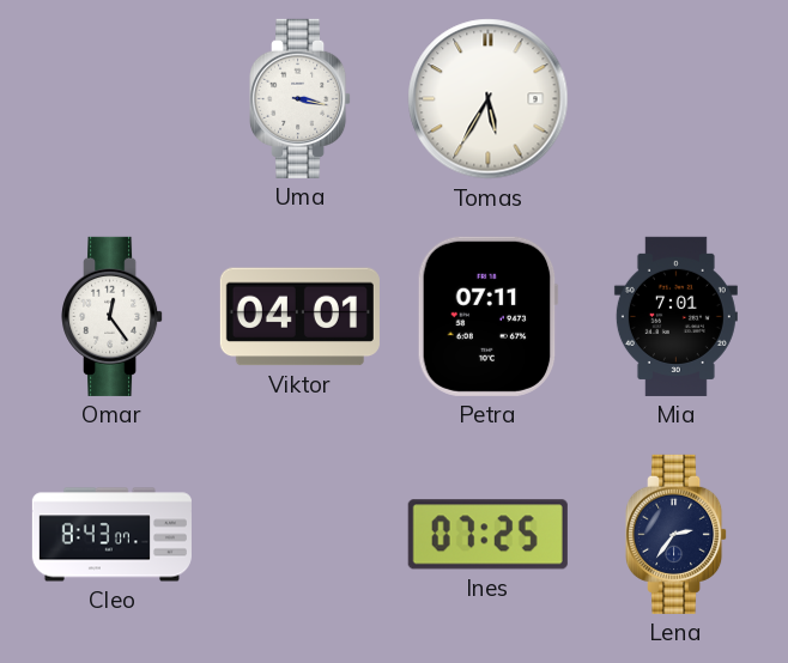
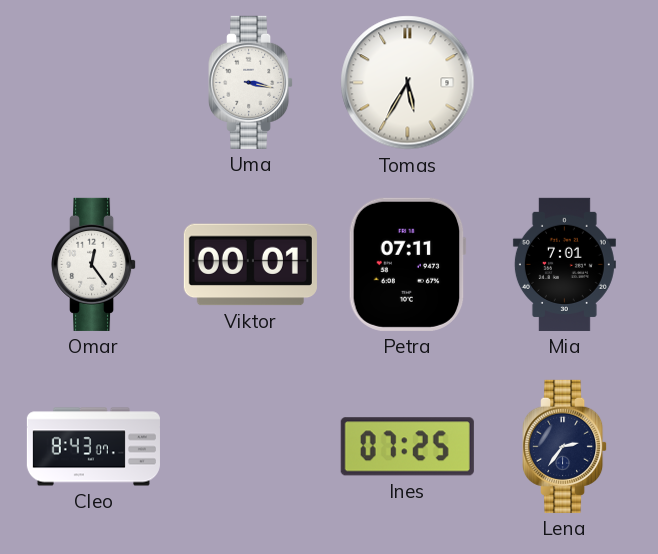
Viktor: 04:01 -> 00:01 (250, 265)
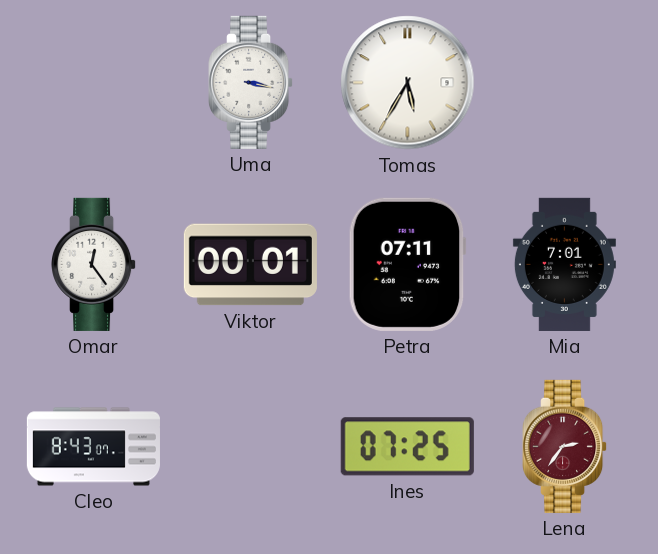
Lena dial: navy -> burgundy (566, 446)
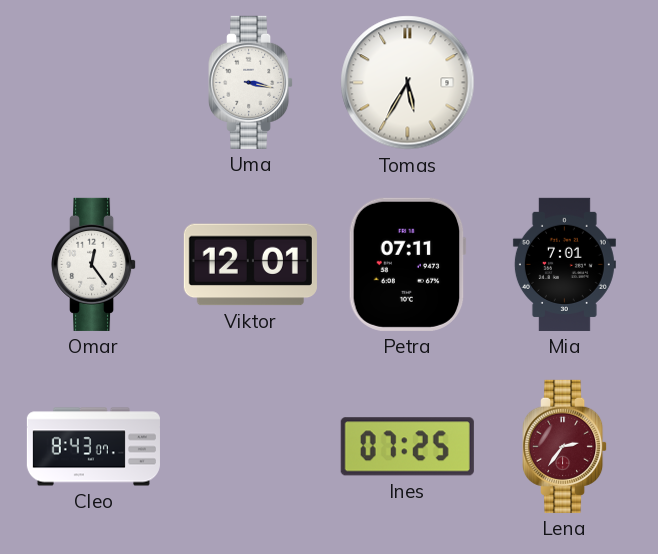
Viktor: 00:01 -> 12:01 (250, 265)
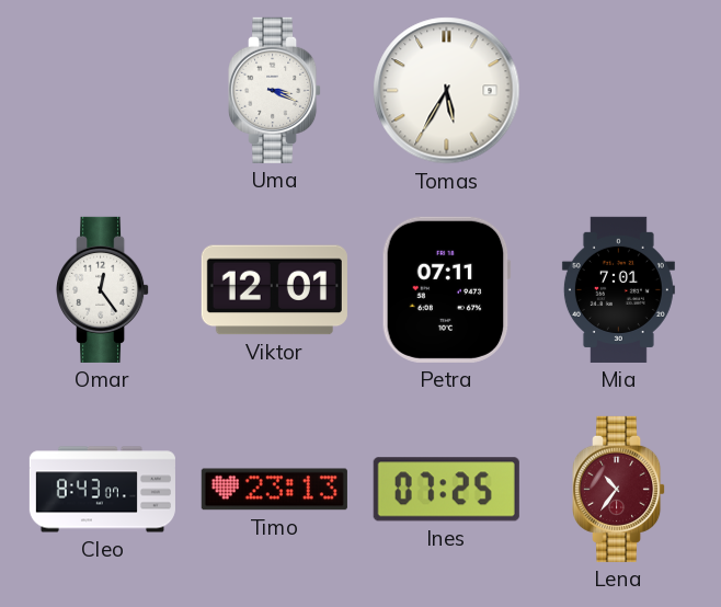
Uma: 3:17 -> 3:19 (276, 90)
Timo: none -> 23:13 (274, 490)
Lena: 2:36 -> 10:36 (620, 489)
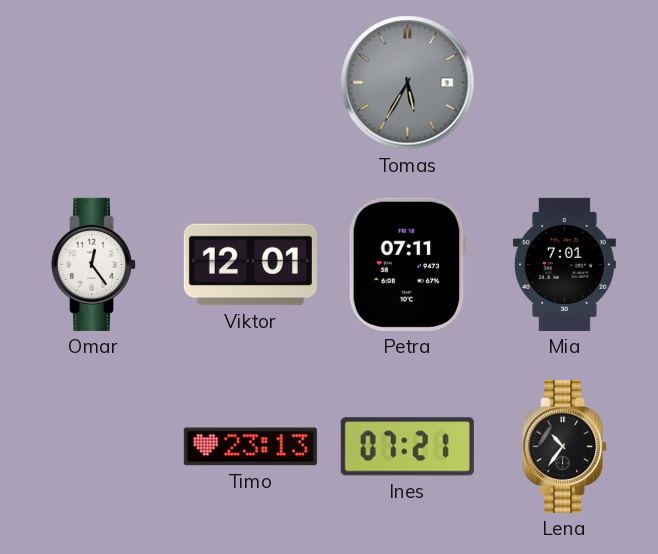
Uma: 3:19 -> none (276, 90)
Tomas dial: white -> grey (408, 83)
Cleo: 8:43 -> none (102, 490)
Ines: 07:25 -> 07:21 (407, 447)
Lena dial: burgundy -> black (566, 446)
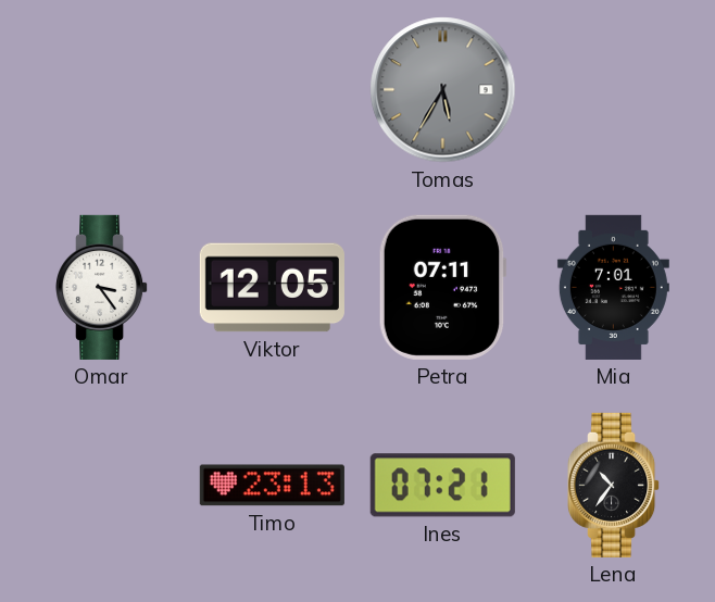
Omar: 12:24 -> 3:24 (103, 287)
Viktor: 12:01 -> 12:05 (272, 288)
